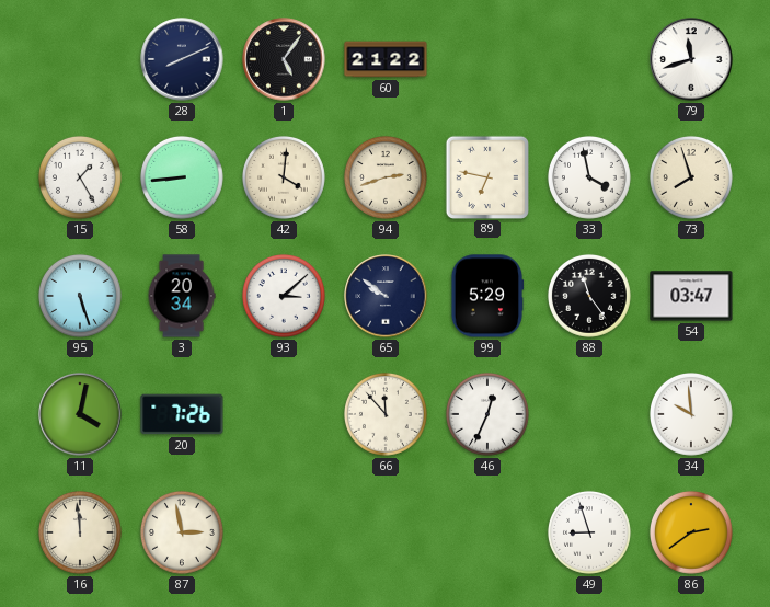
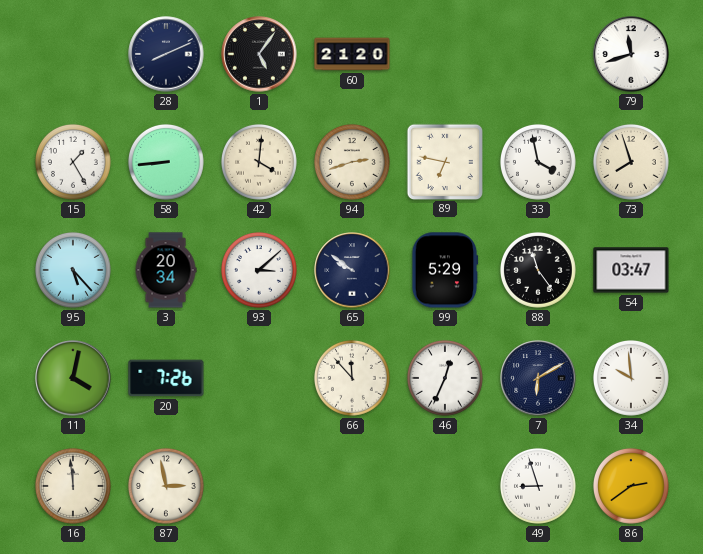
60: 21:22 -> 21:20 (352, 54)
95: 5:27 -> 5:23 (73, 270)
7: none -> 6:10 (538, 378)
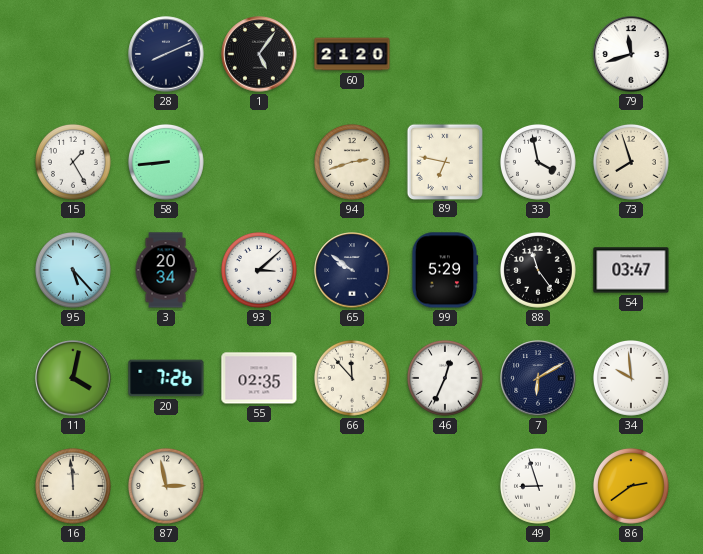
42: 4:01 -> none (259, 162)
55: none -> 02:35 (259, 378)
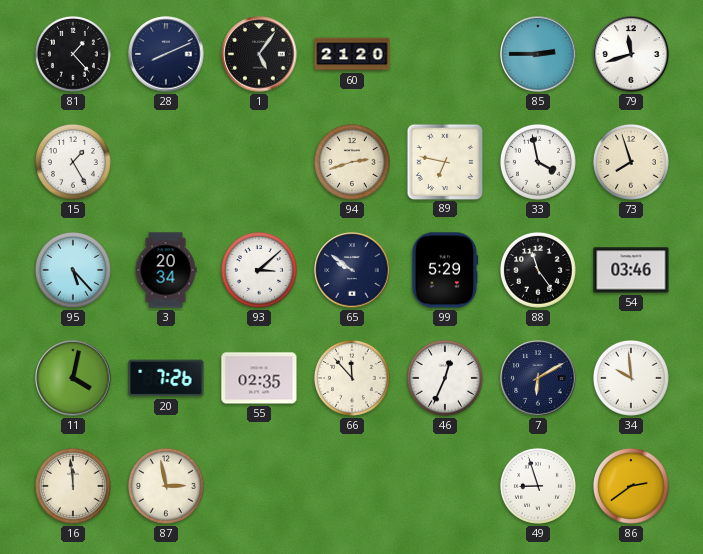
81: none -> 1:23 (73, 54)
85: none -> 2:45 (538, 54)
58: 8:44 -> none (166, 162)
54: 03:47 -> 03:46 (631, 270)
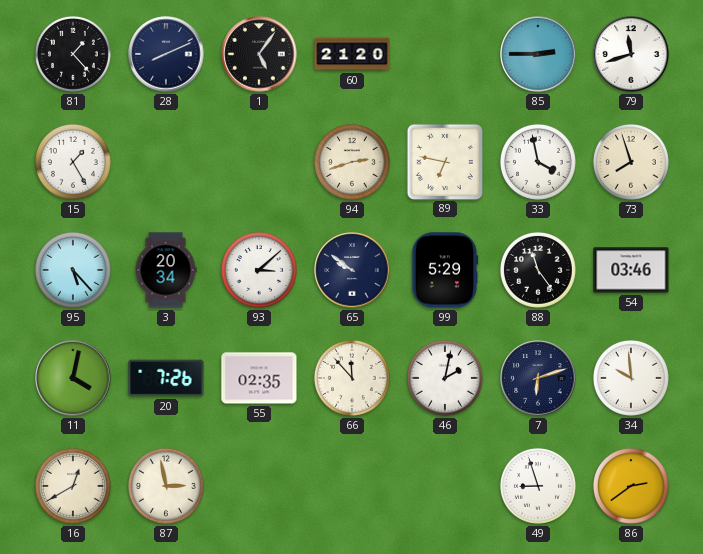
46: 12:34 -> 2:02 (445, 378)
7: 6:10 -> 6:12 (538, 378)
16: 11:59 -> 12:40 (73, 486)
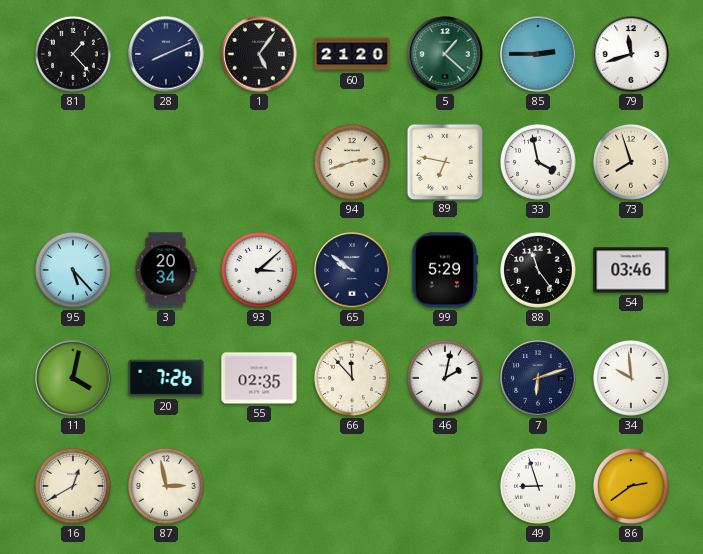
5: none -> 1:22 (445, 54)
15: 1:25 -> none (73, 162)
